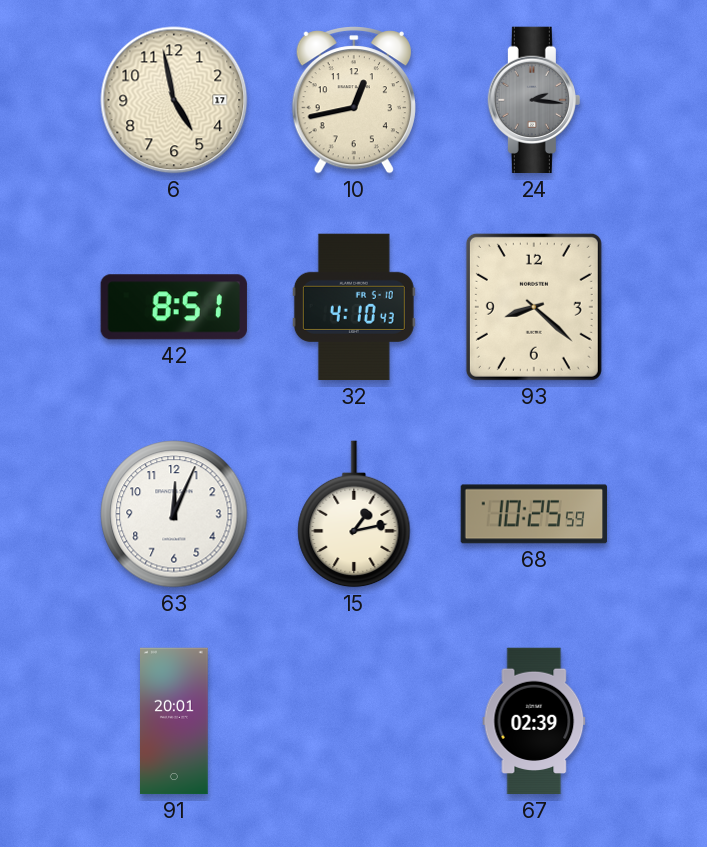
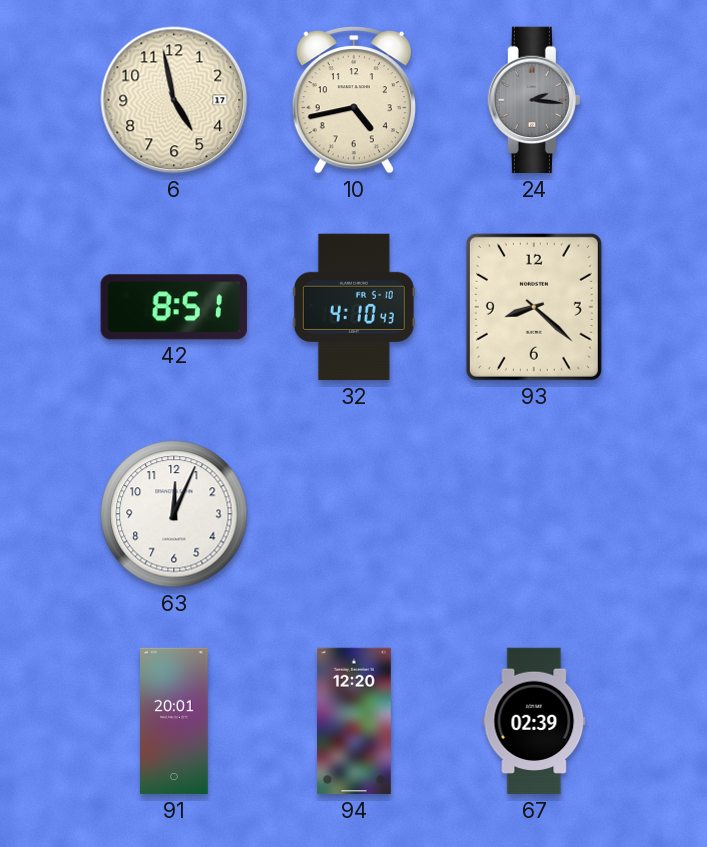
10: 12:43 -> 4:43 (354, 100)
15: 1:13 -> none (354, 514)
68: 10:25 -> none (534, 514)
94: none -> 12:20 (355, 721)
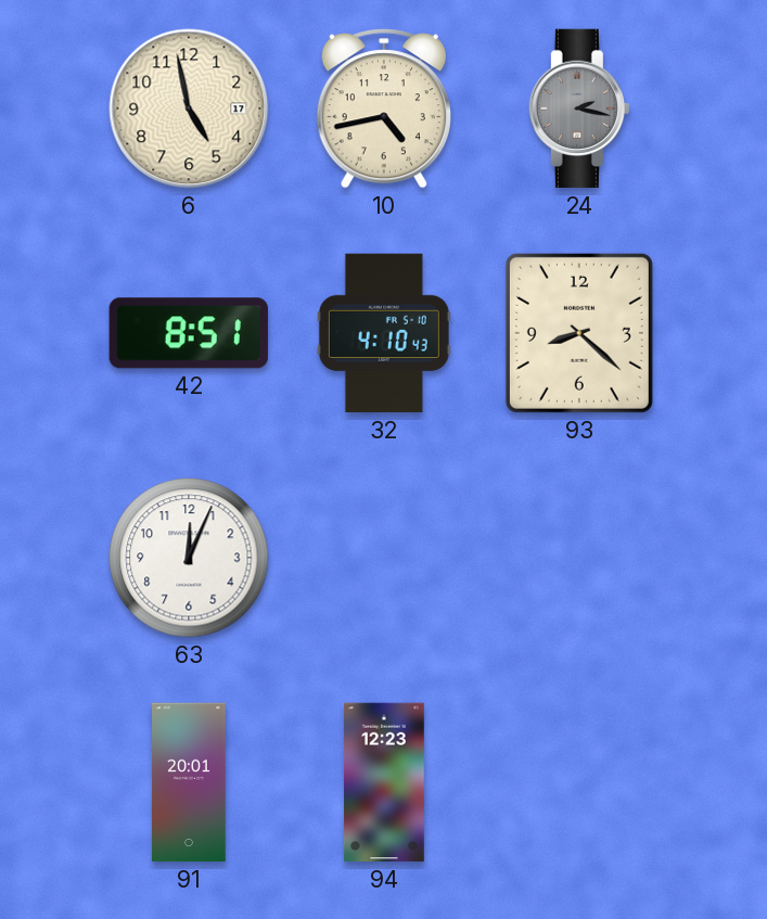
24: 2:16 -> 2:17 (579, 109)
94: 12:20 -> 12:23 (385, 782)
67: 02:39 -> none (534, 721)
